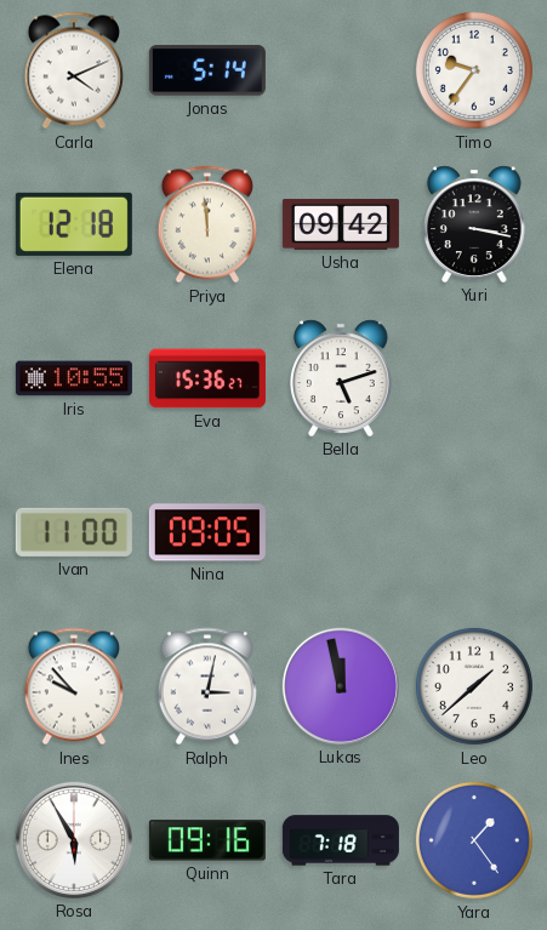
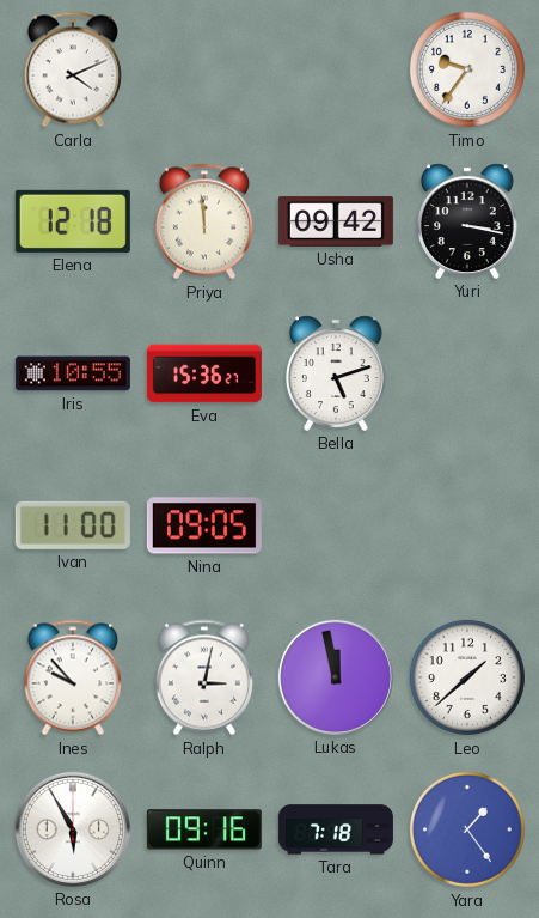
Jonas: 5:14 -> none (207, 70)
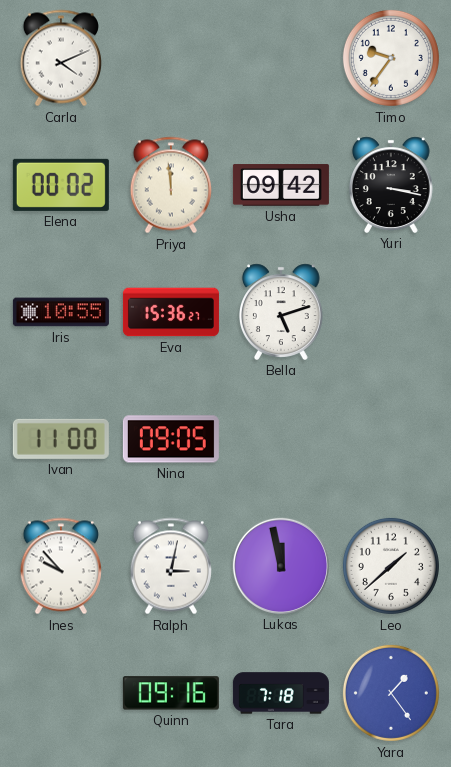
Elena: 12:18 -> 00:02 (61, 185)
Rosa: 5:55 -> none (73, 829)
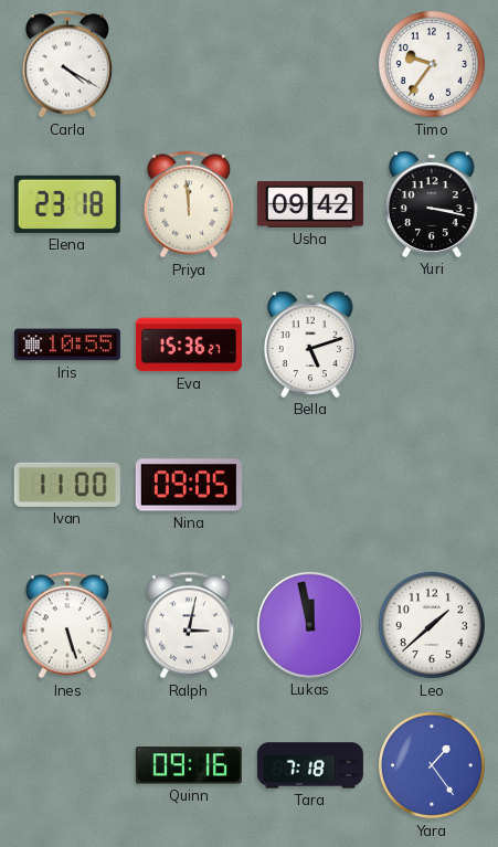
Carla: 4:11 -> 4:20 (67, 64)
Elena: 00:02 -> 23:18 (67, 204)
Ines: 9:53 -> 5:27 (67, 625)
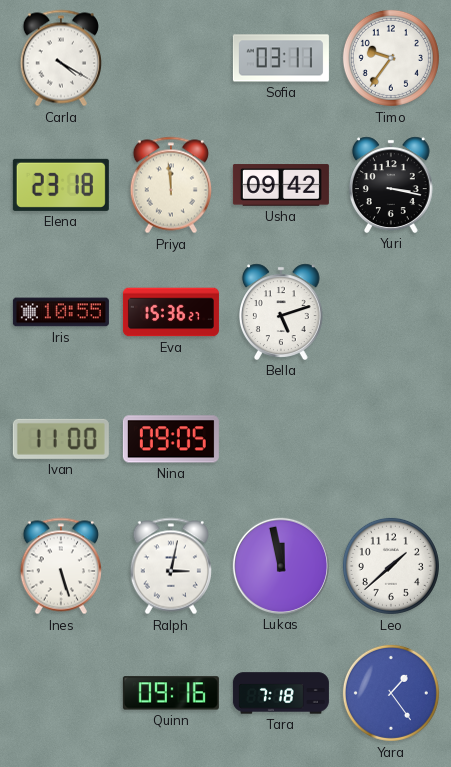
Sofia: none -> 03:11 (281, 58)
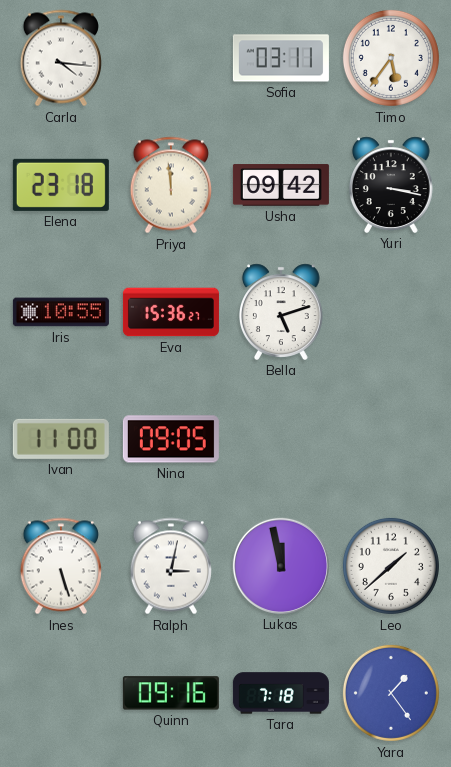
Carla: 4:20 -> 4:16 (61, 58)
Timo: 9:36 -> 5:36 (391, 58)
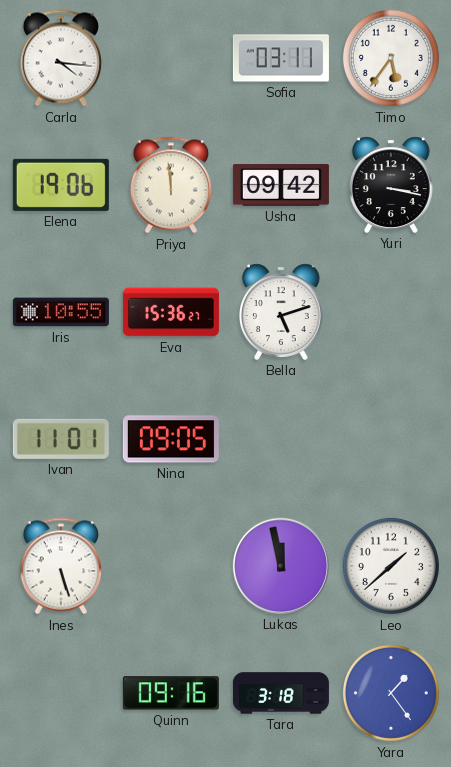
Elena: 23:18 -> 19:06 (61, 185)
Ivan: 11:00 -> 11:01 (61, 439)
Ralph: 3:02 -> none (171, 566)
Tara: 7:18 -> 3:18 (281, 693)
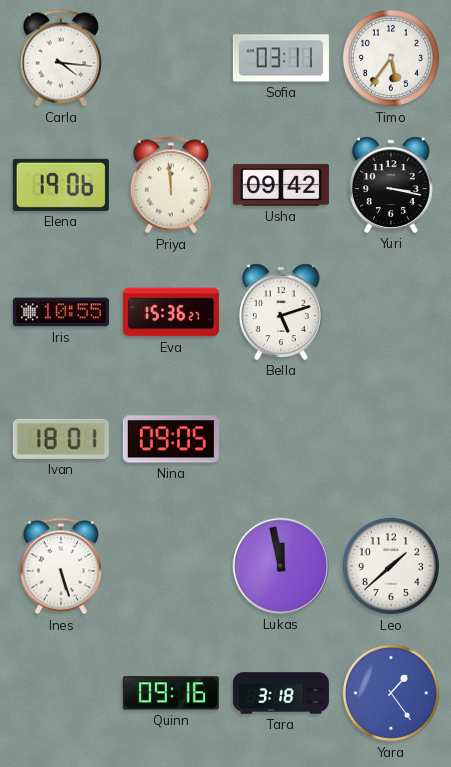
Ivan: 11:01 -> 18:01 (61, 439)
